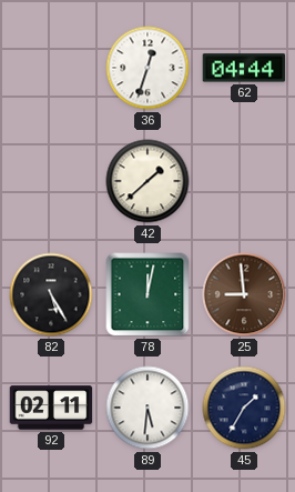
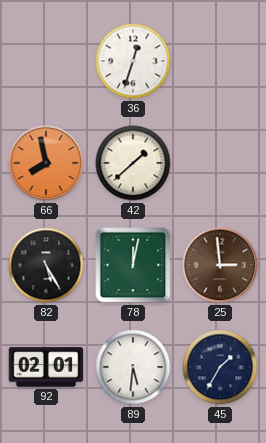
62: 04:44 -> none (244, 68)
66: none -> 7:58 (46, 163)
25: 8:59 -> 2:59 (220, 265)
92: 02:11 -> 02:01 (46, 367)
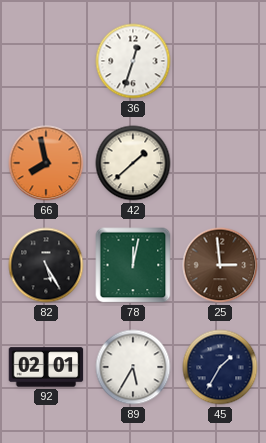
89: 5:31 -> 5:35 (133, 367)
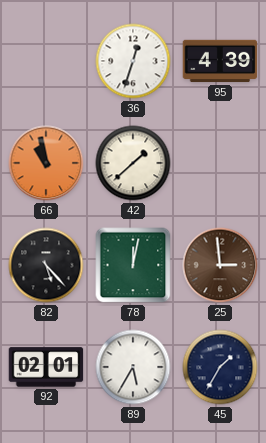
95: none -> 4:39 (220, 61)
66: 7:58 -> 10:58 (46, 163)
82: 5:25 -> 5:23 (46, 265)
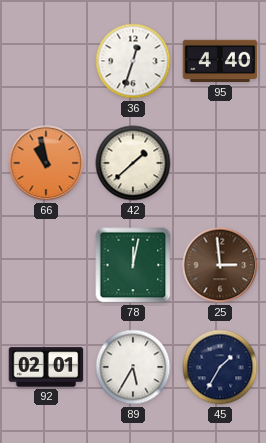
95: 4:39 -> 4:40 (220, 61)
82: 5:23 -> none (46, 265)
